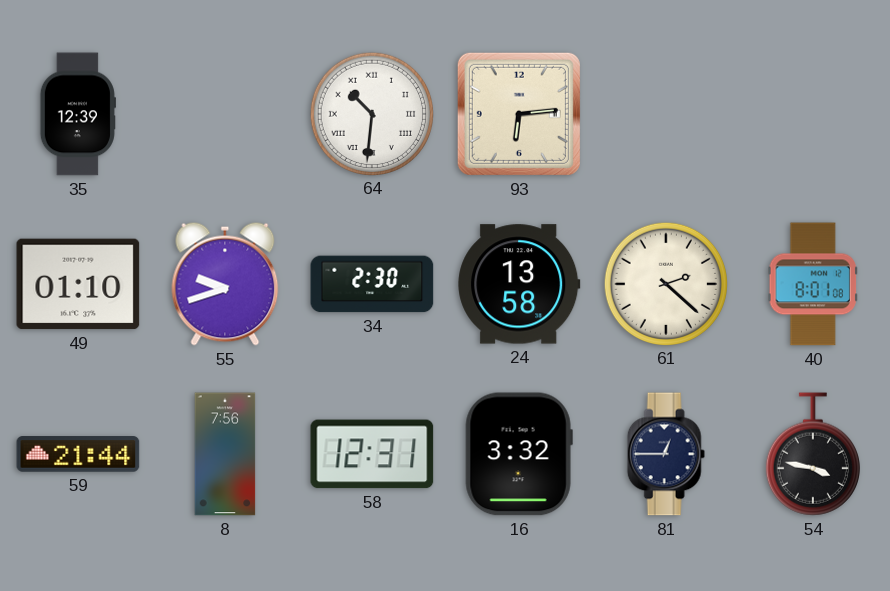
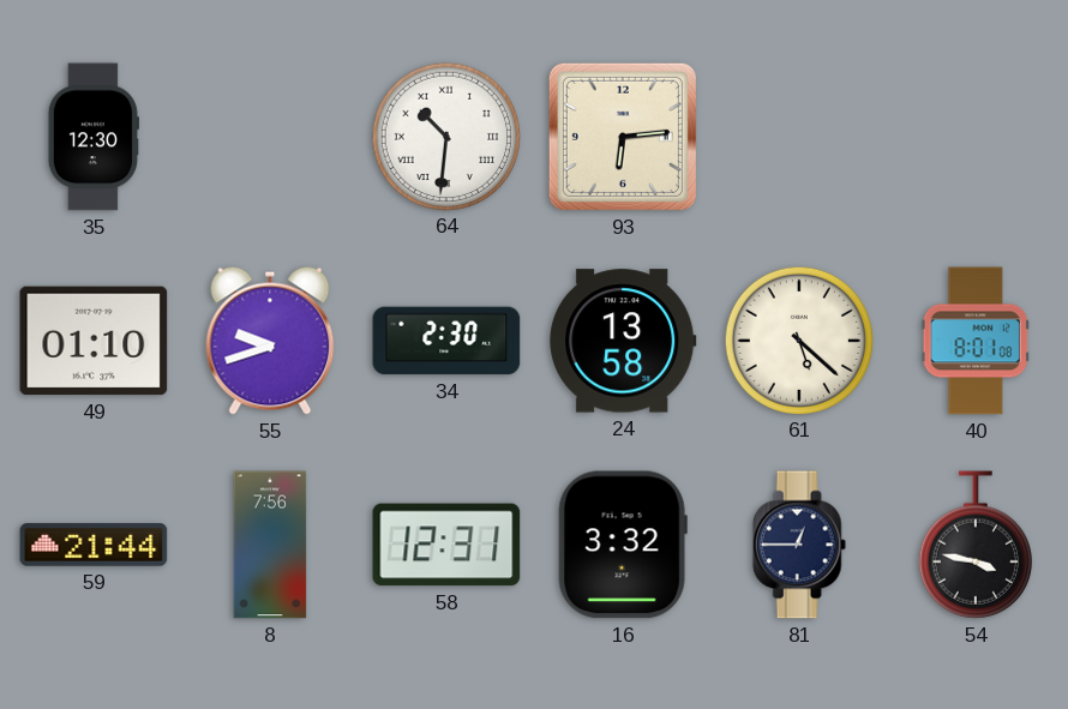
35: 12:39 -> 12:30 (94, 137)
61: 2:22 -> 5:22 (798, 340)
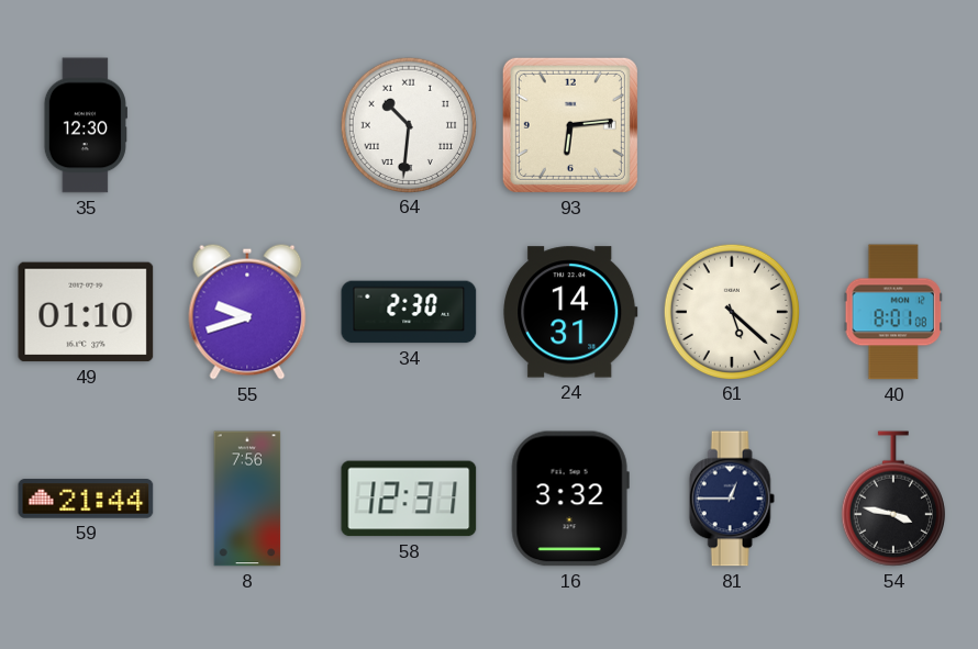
24: 13:58 -> 14:31 (570, 312)
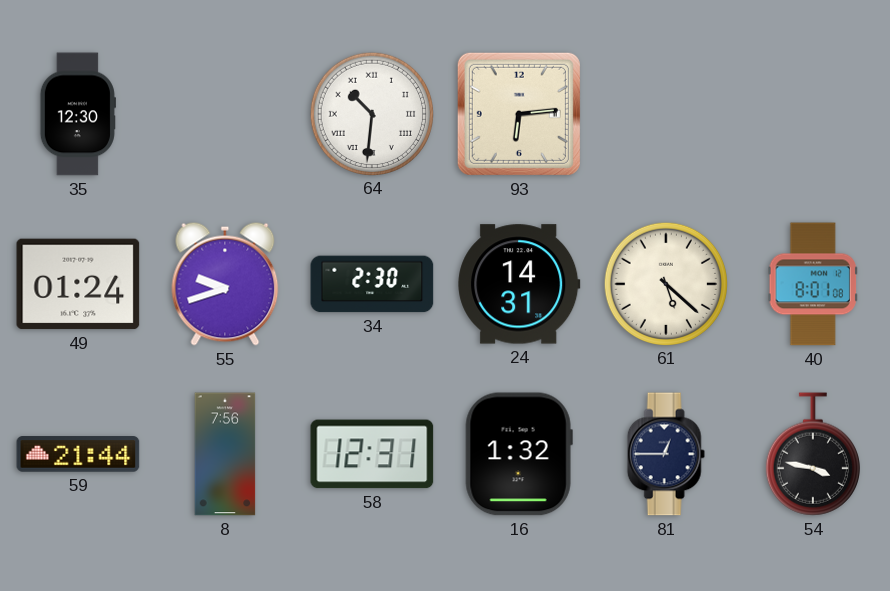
49: 01:10 -> 01:24 (78, 284)
16: 3:32 -> 1:32 (519, 454)
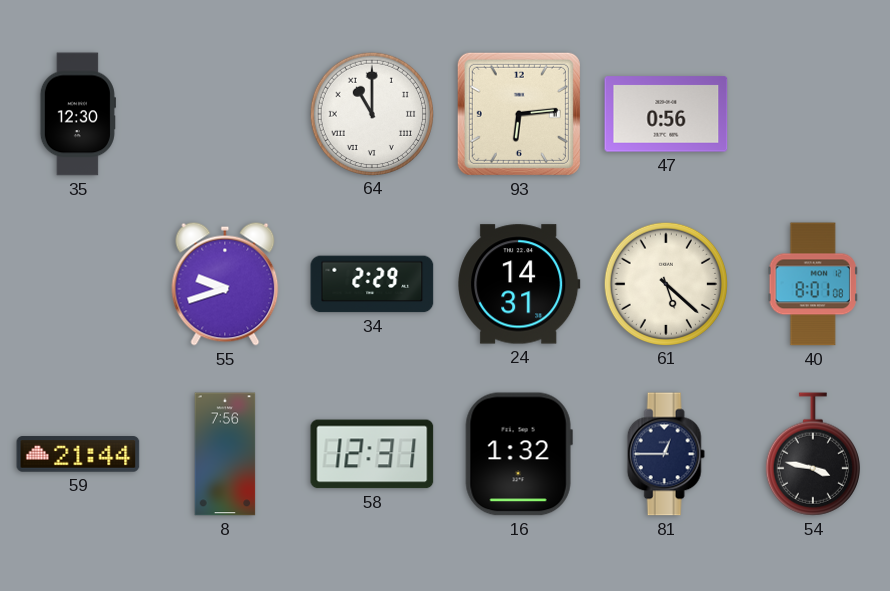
64: 10:31 -> 11:00 (371, 113)
47: none -> 0:56 (666, 114)
49: 01:24 -> none (78, 284)
34: 2:30 -> 2:29 (372, 284)
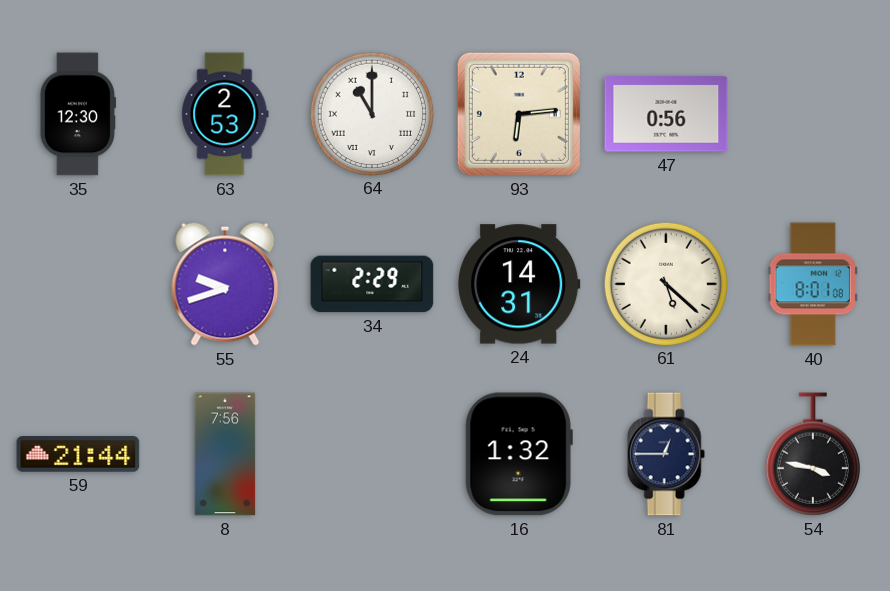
63: none -> 2:53 (225, 114)
58: 12:31 -> none (372, 454)
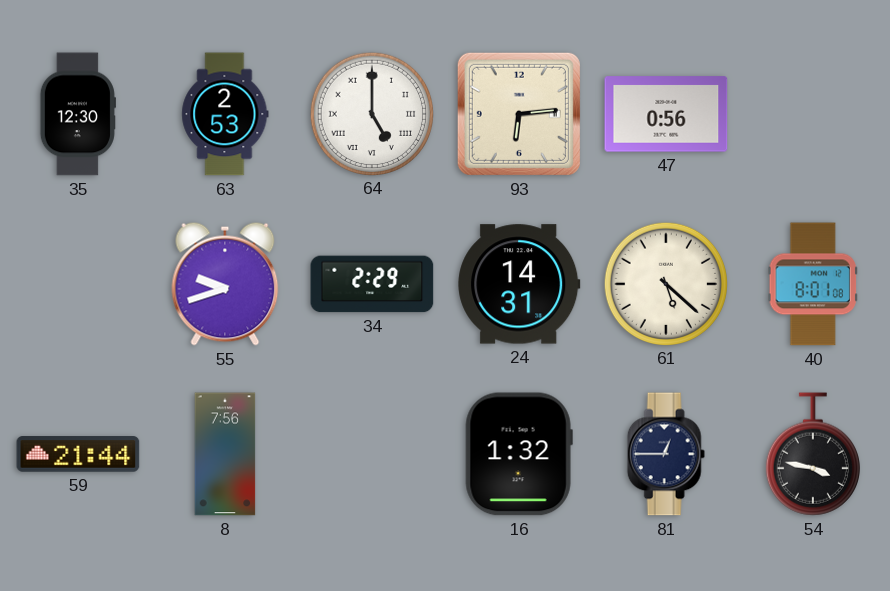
64: 11:00 -> 5:00 (371, 113)
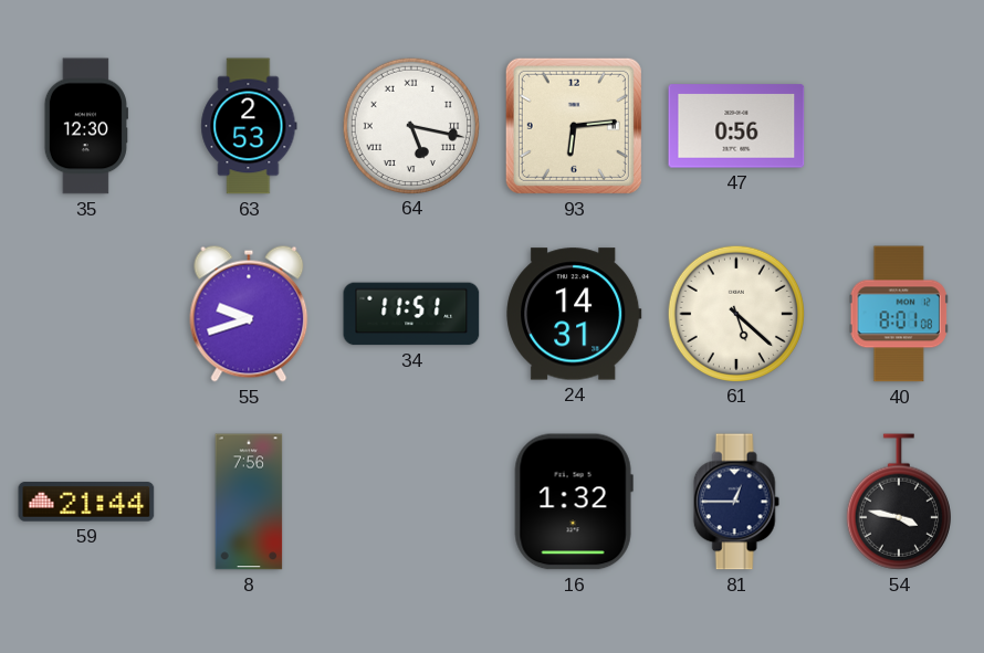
64: 5:00 -> 5:17 (410, 125)
34: 2:29 -> 11:51 (411, 314)
